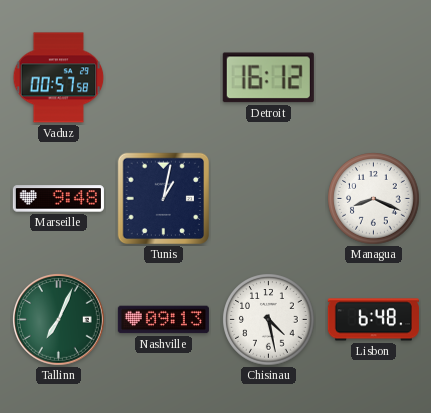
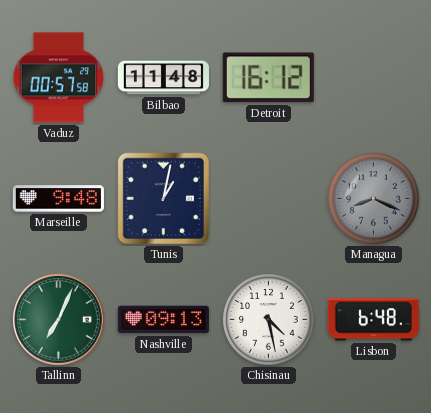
Bilbao: none -> 11:48 (163, 78)
Managua dial: white -> grey (374, 199)
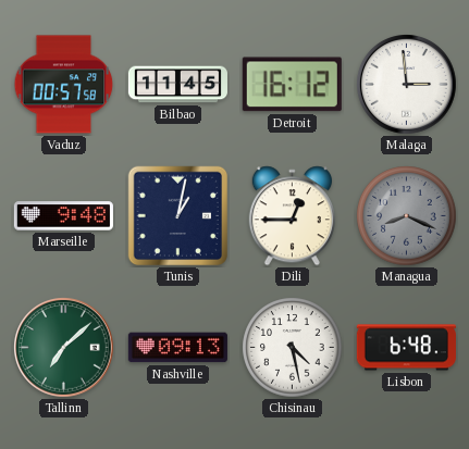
Bilbao: 11:48 -> 11:45 (177, 85)
Malaga: none -> 2:59 (407, 85)
Dili: none -> 12:45 (292, 216)
Tallinn: 7:04 -> 7:08 (64, 348)
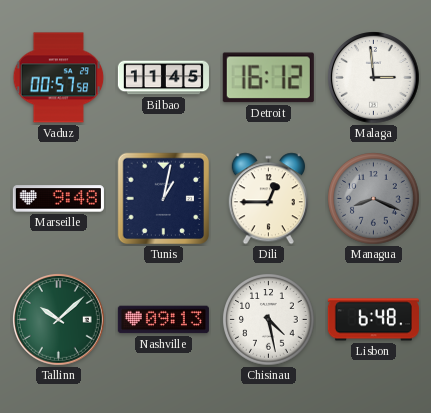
Tallinn: 7:08 -> 10:08 (59, 320)
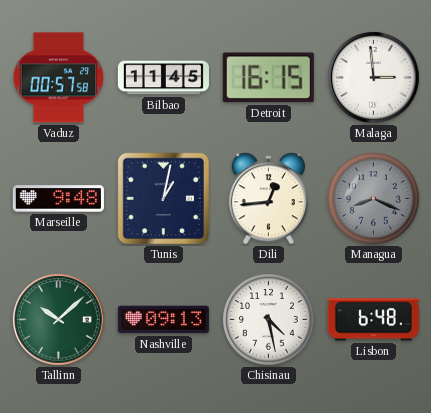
Detroit: 16:12 -> 16:15 (268, 78)
Dili: 12:45 -> 12:44 (268, 199)
